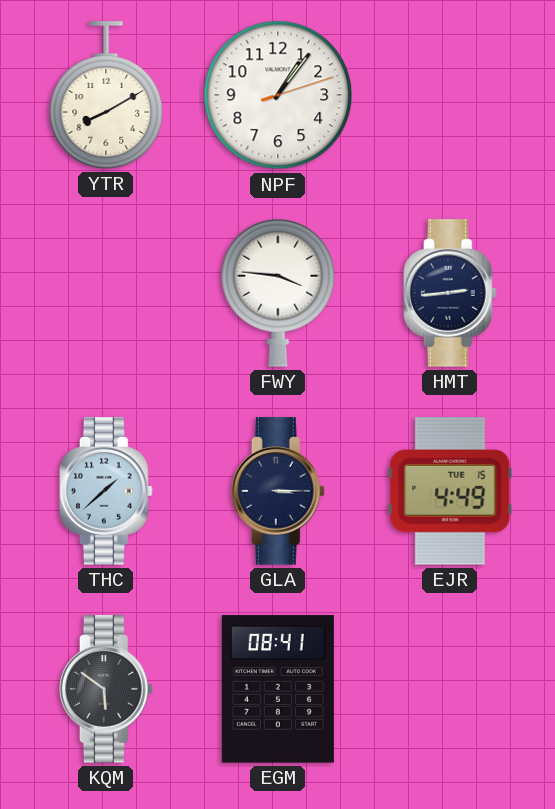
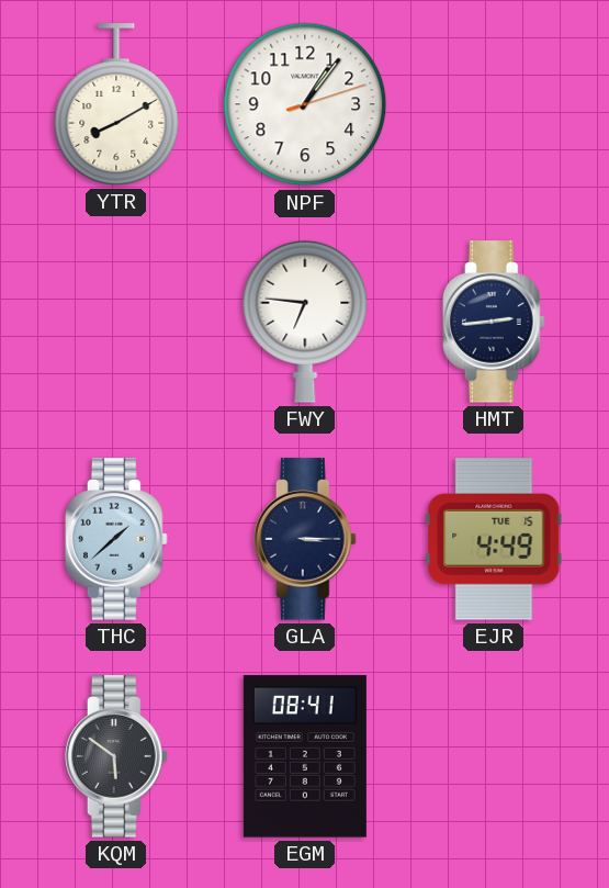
FWY: 3:46 -> 6:46 (305, 322)
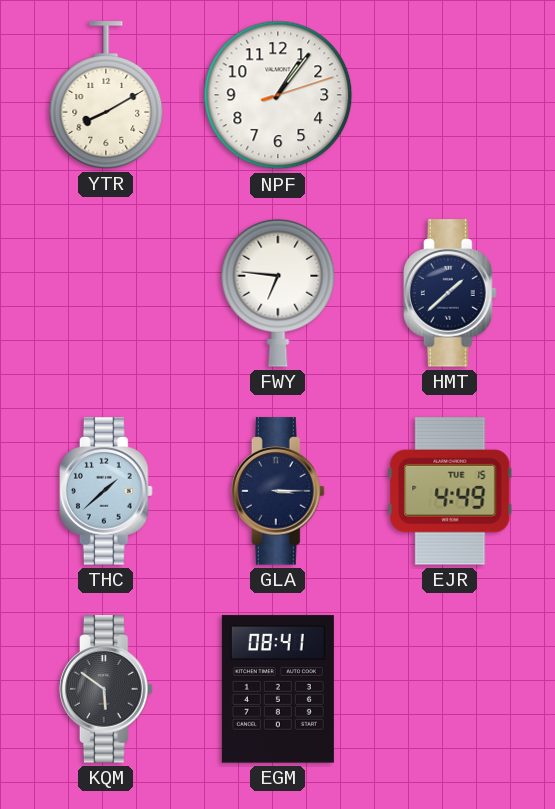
HMT: 2:44 -> 1:38 (451, 293)
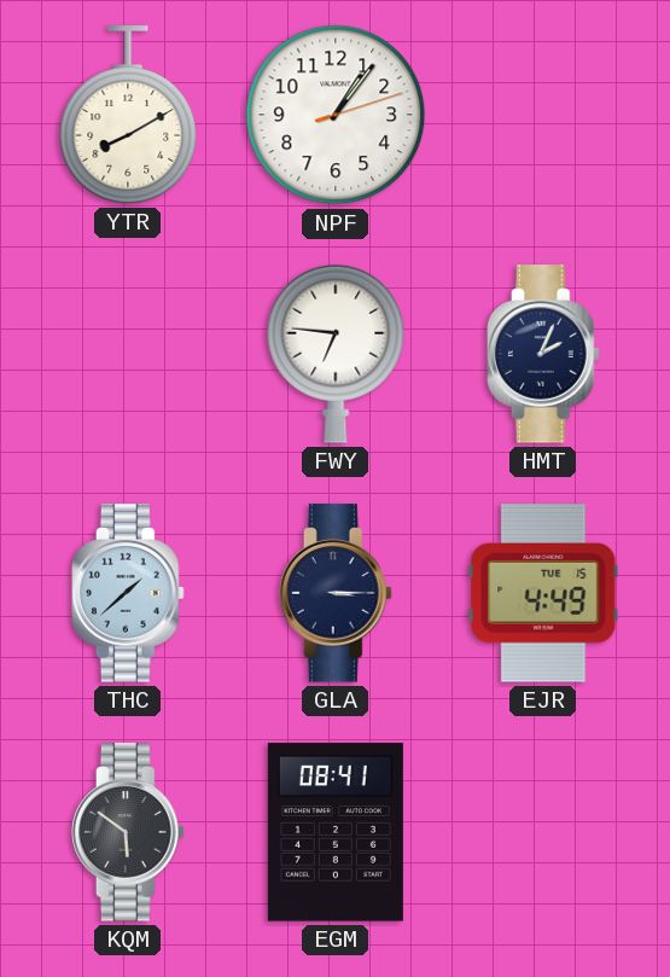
HMT: 1:38 -> 2:04 (544, 354)
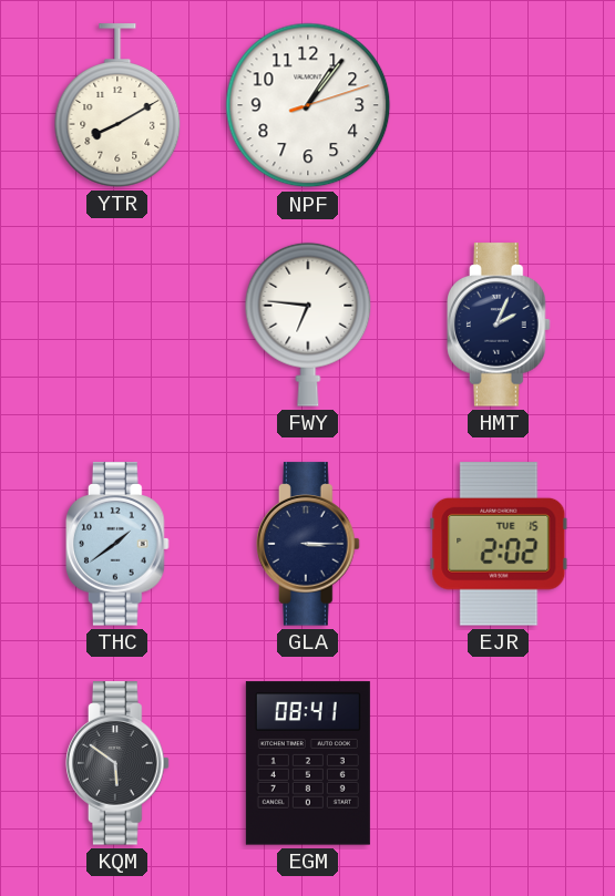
THC: 1:38 -> 1:39 (119, 544)
EJR: 4:49 -> 2:02 (499, 544)
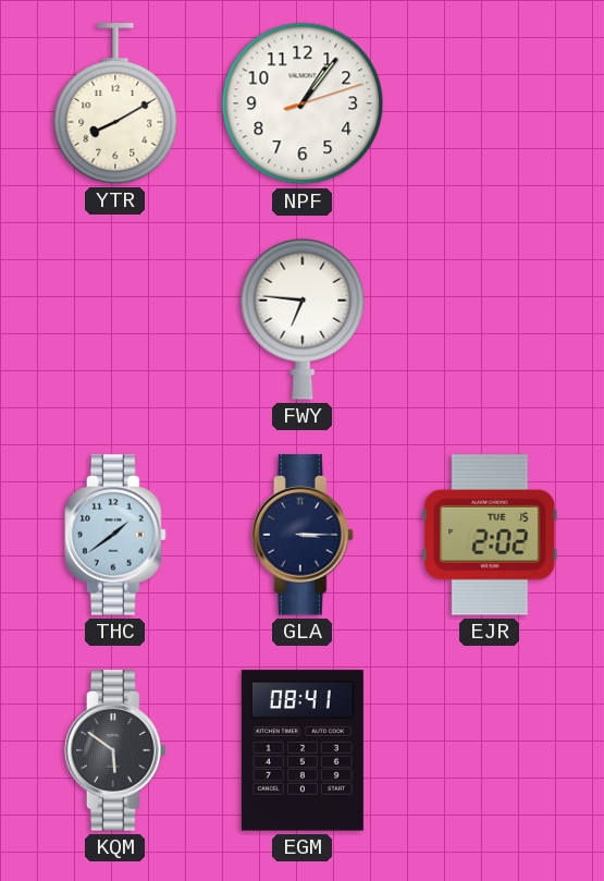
HMT: 2:04 -> none (500, 325)
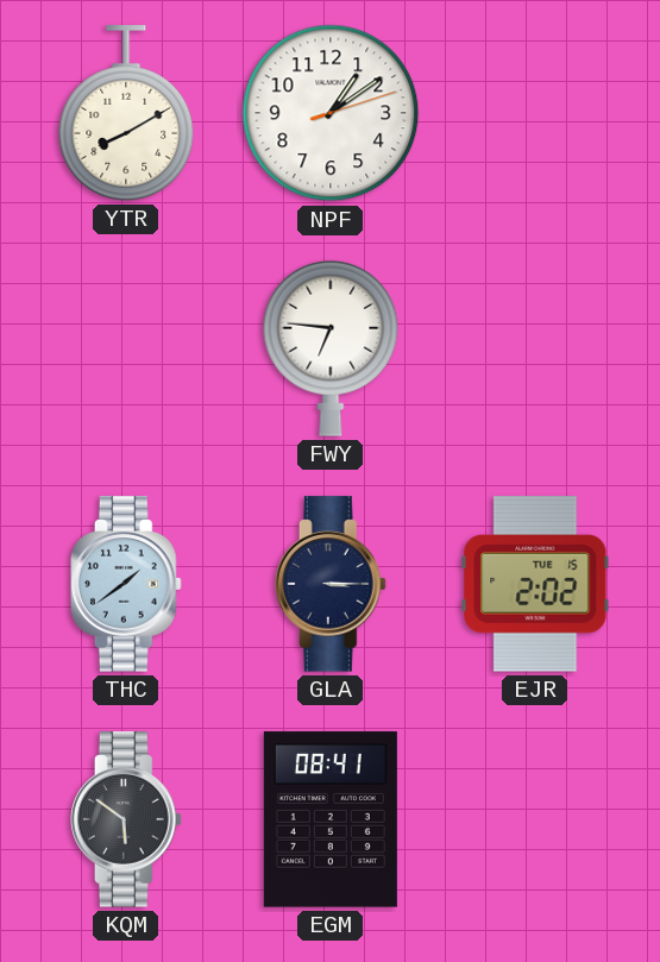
NPF: 1:06 -> 1:09 (331, 113)
